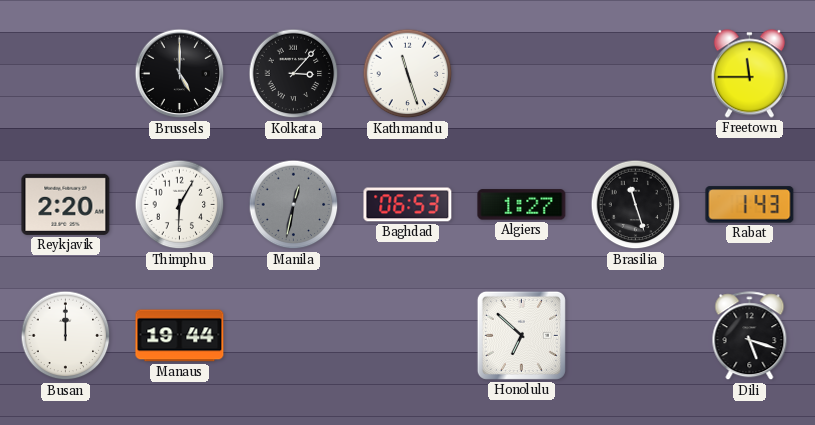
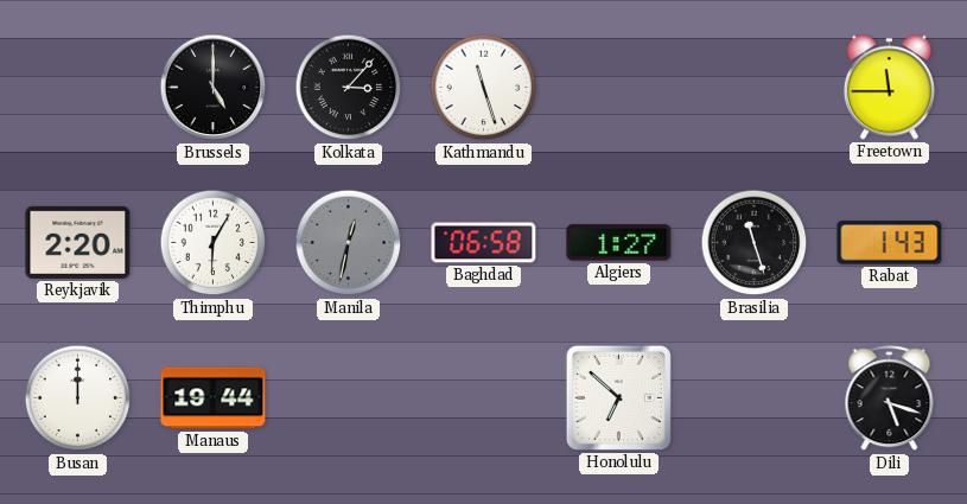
Baghdad: 06:53 -> 06:58 (484, 243)
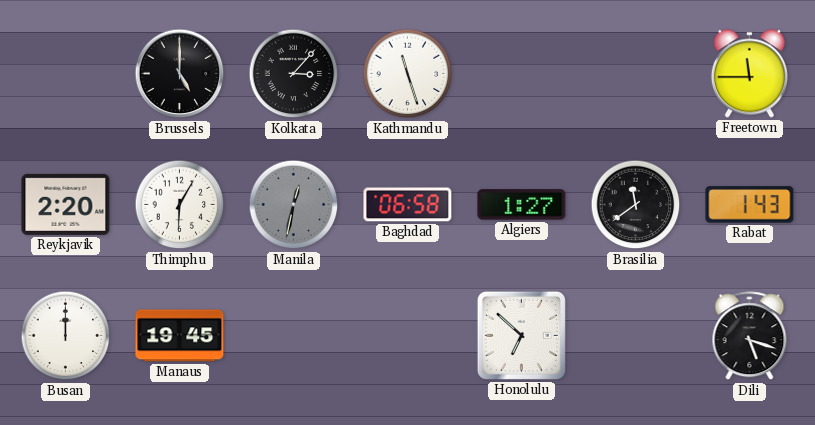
Brasilia: 11:27 -> 11:39 (636, 205)
Manaus: 19:44 -> 19:45 (180, 336)
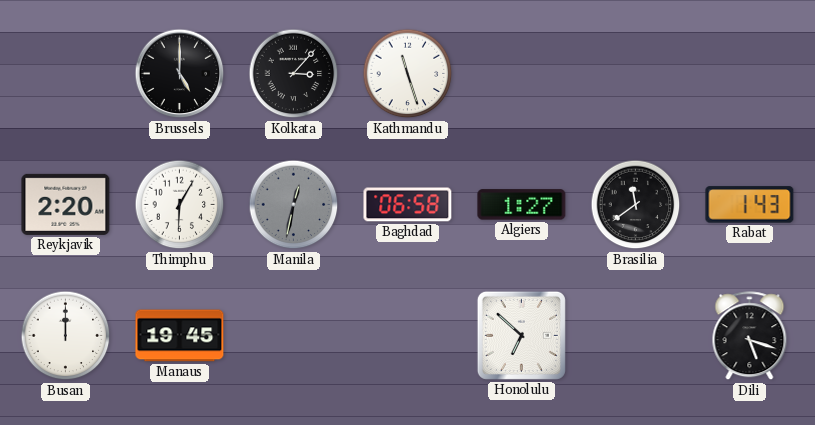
Freetown: 11:45 -> none (749, 74)
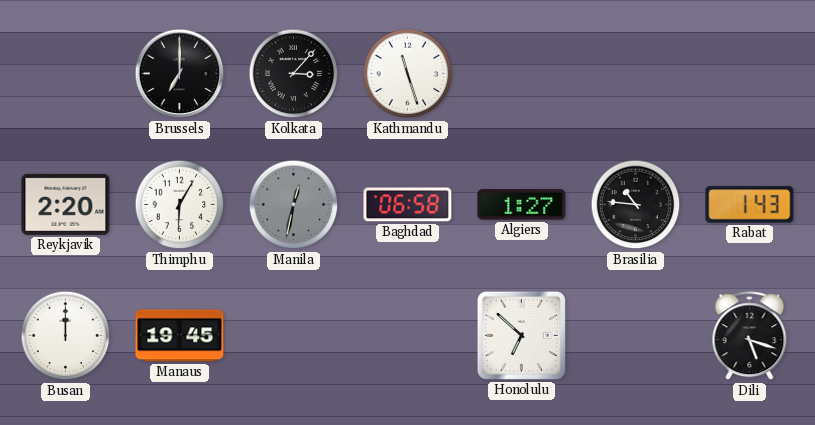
Brussels: 5:00 -> 7:00 (180, 74)
Brasilia: 11:39 -> 10:46 (636, 205)
